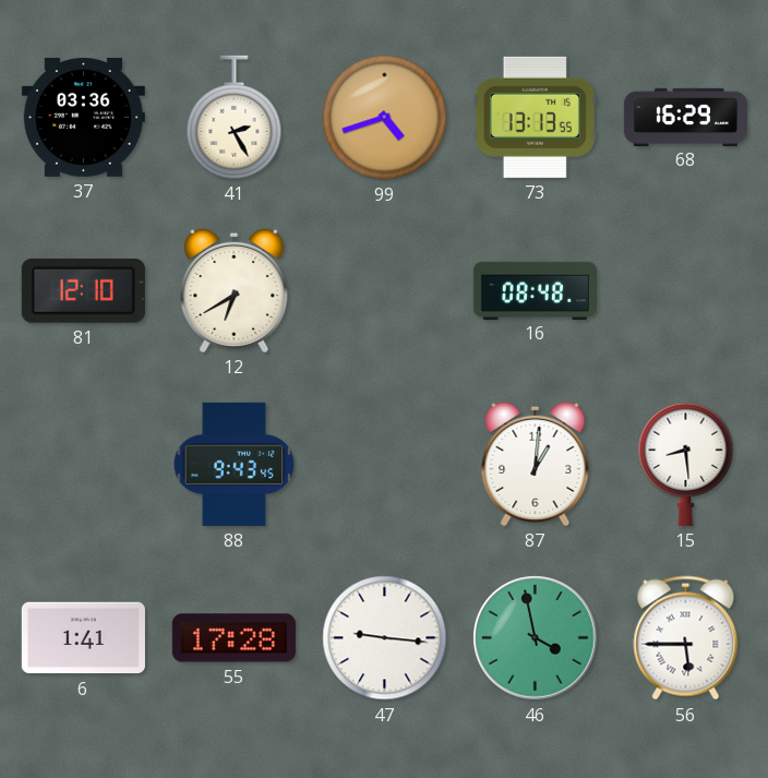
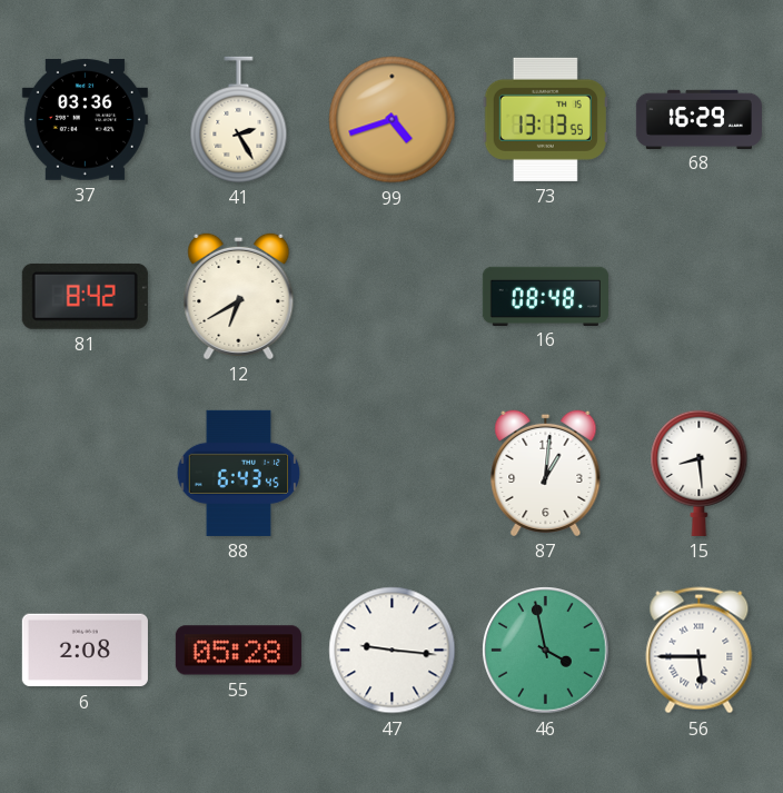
81: 12:10 -> 8:42 (85, 296)
88: 9:43 -> 6:43 (239, 473)
6: 1:41 -> 2:08 (85, 651)
55: 17:28 -> 05:28 (238, 651)
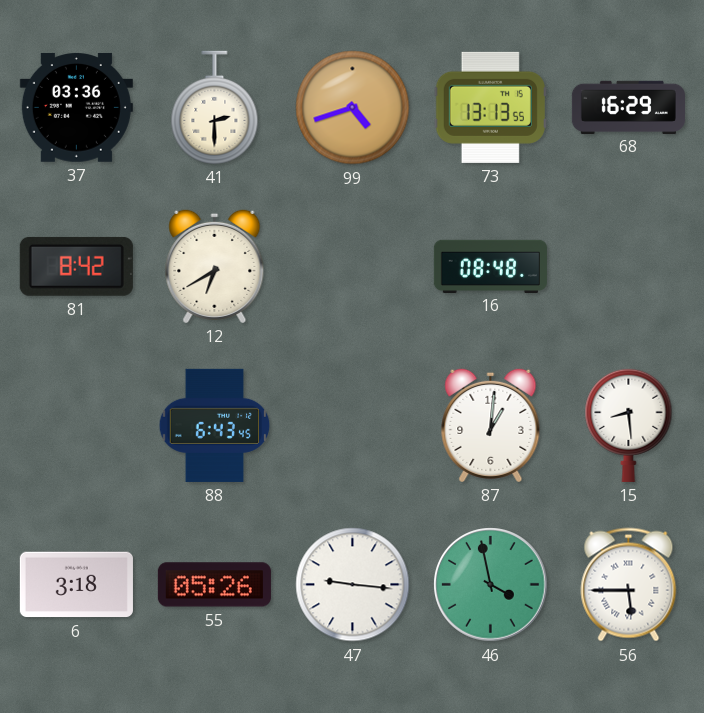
41: 2:25 -> 2:30 (215, 107)
6: 2:08 -> 3:18 (76, 585)
55: 05:28 -> 05:26 (214, 585)
